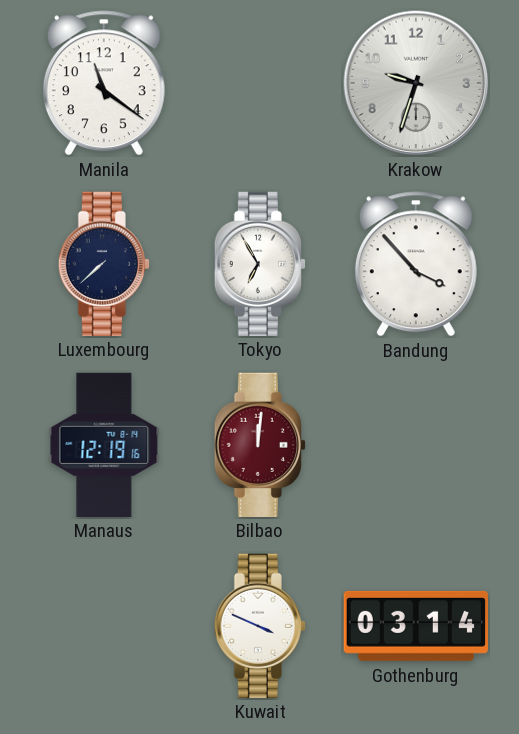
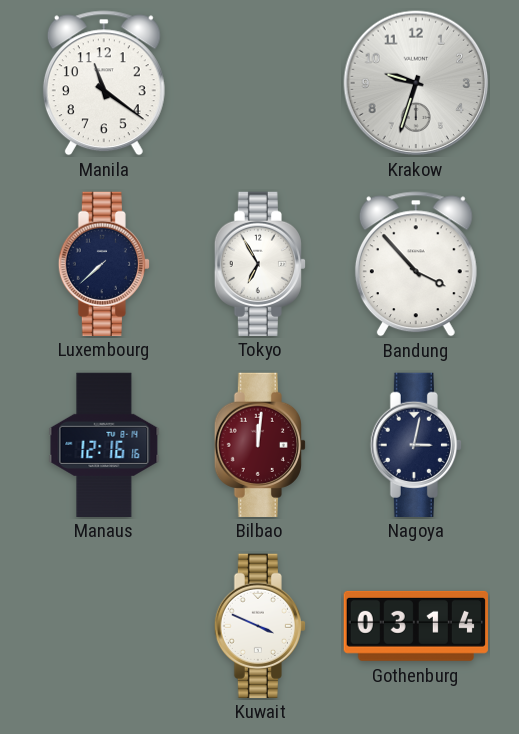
Manaus: 12:19 -> 12:16 (104, 444)
Nagoya: none -> 3:02 (416, 444)
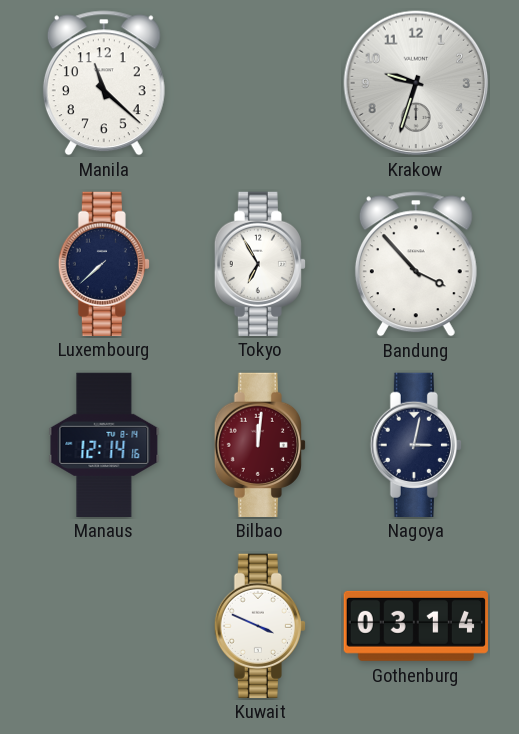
Manila: 11:21 -> 11:22 (104, 83)
Manaus: 12:16 -> 12:14 (104, 444)
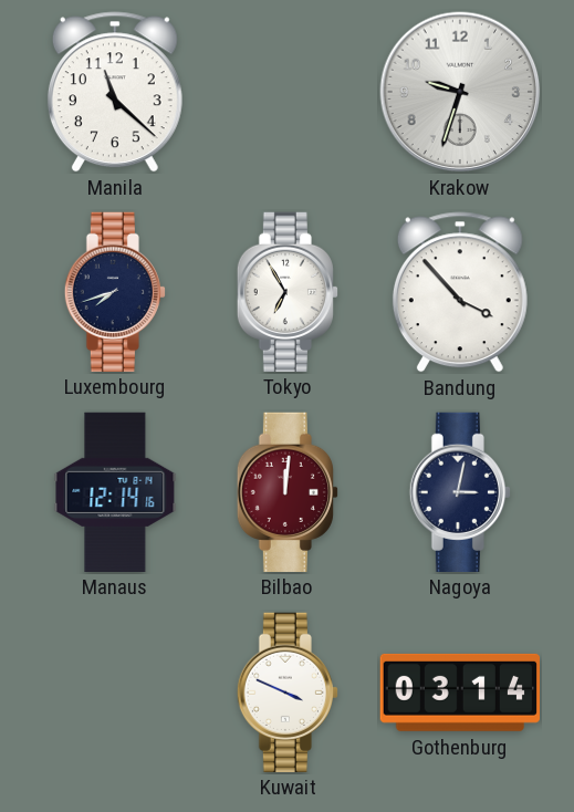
Luxembourg: 7:38 -> 7:42 (115, 291)
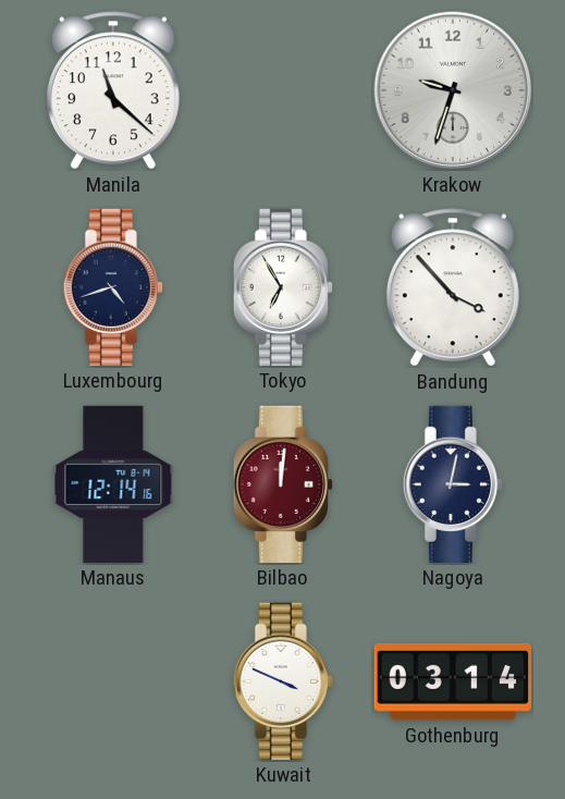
Luxembourg: 7:42 -> 4:42 (113, 286)
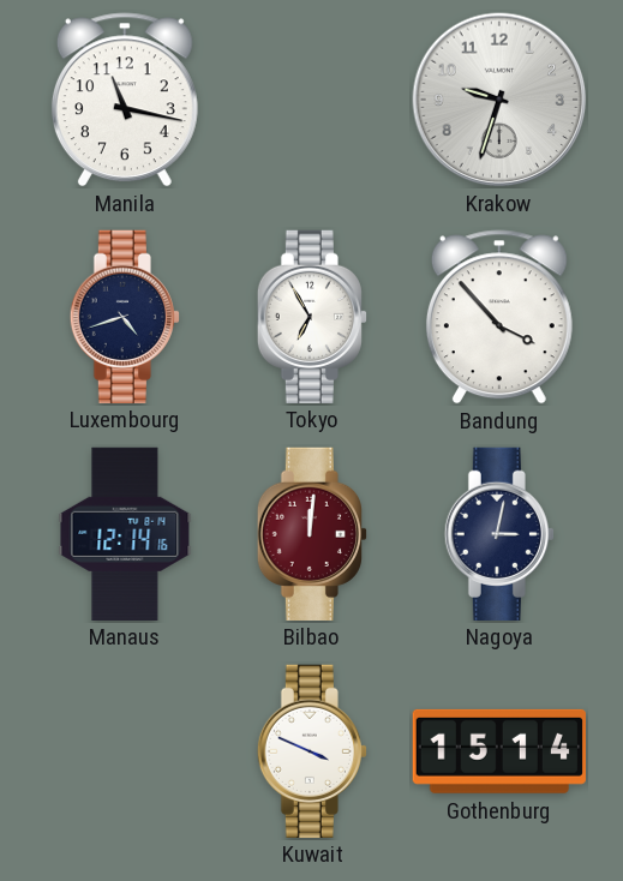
Manila: 11:22 -> 11:17 (125, 100)
Gothenburg: 03:14 -> 15:14 (499, 751)
